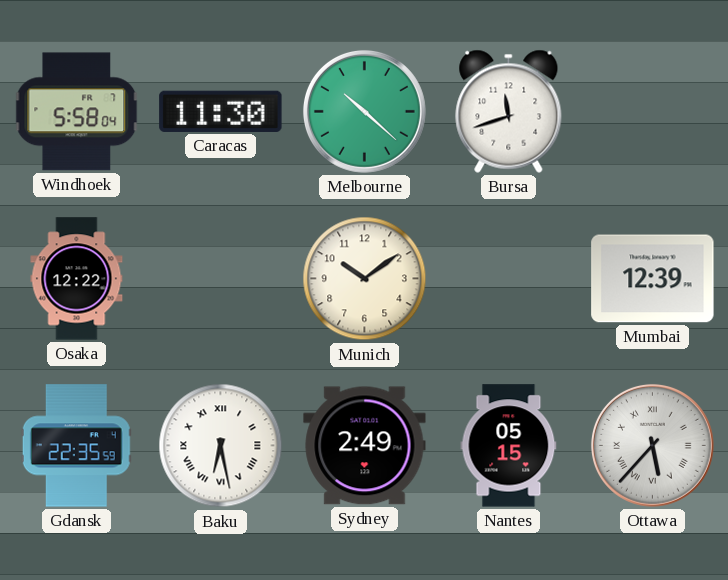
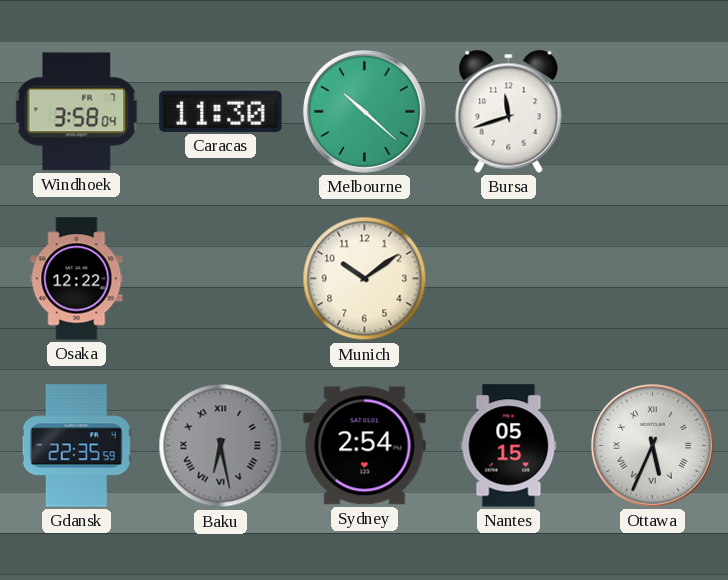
Windhoek: 5:58 -> 3:58 (77, 112)
Mumbai: 12:39 -> none (653, 279)
Baku dial: white -> grey (221, 446)
Sydney: 2:49 -> 2:54 (365, 446)
Ottawa: 5:37 -> 5:34 (652, 445)
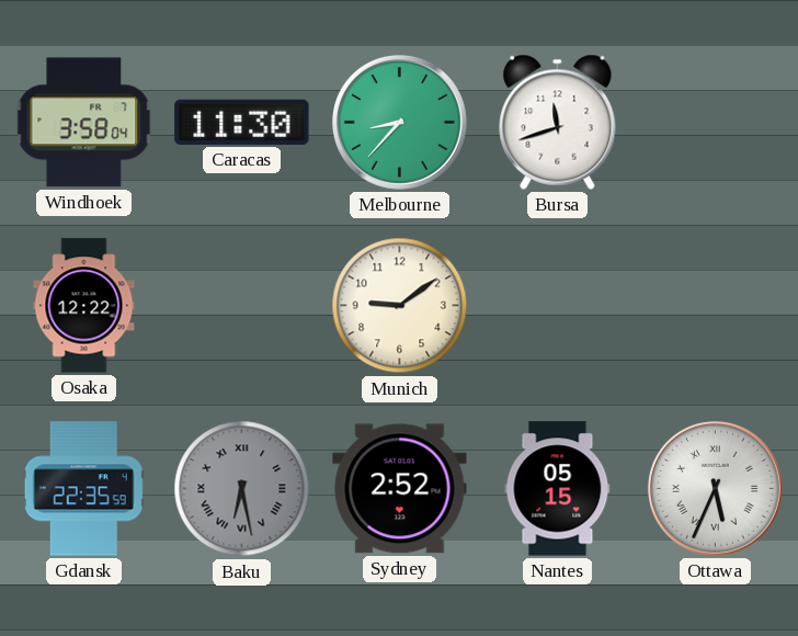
Melbourne: 10:22 -> 8:37 (399, 122)
Munich: 10:09 -> 9:09 (400, 306)
Sydney: 2:54 -> 2:52 (400, 489)
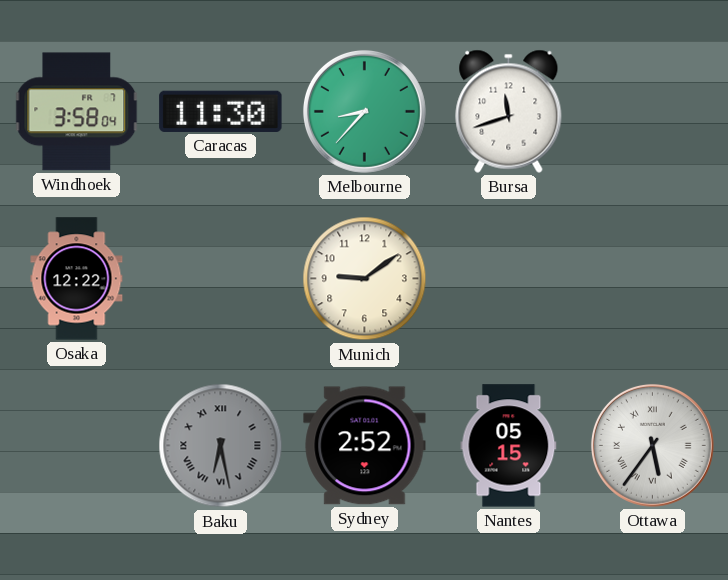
Gdansk: 22:35 -> none (83, 489)
Ottawa: 5:34 -> 5:36 (652, 445)
